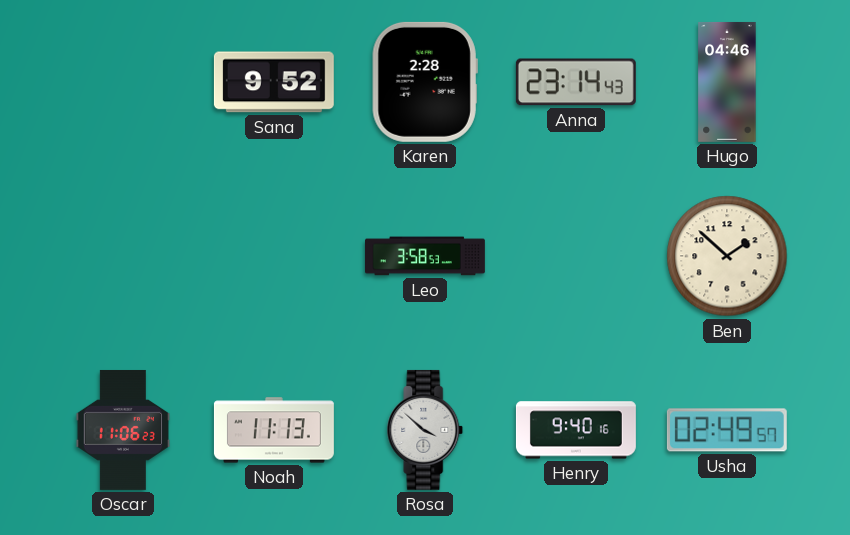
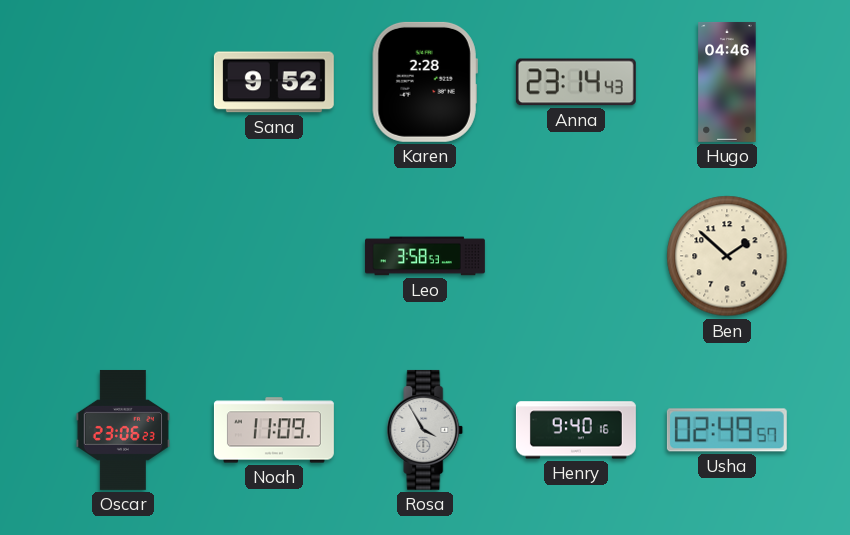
Oscar: 11:06 -> 23:06 (122, 430)
Noah: 11:13 -> 11:09 (274, 430)
Rosa: 3:52 -> 3:55 (425, 430)
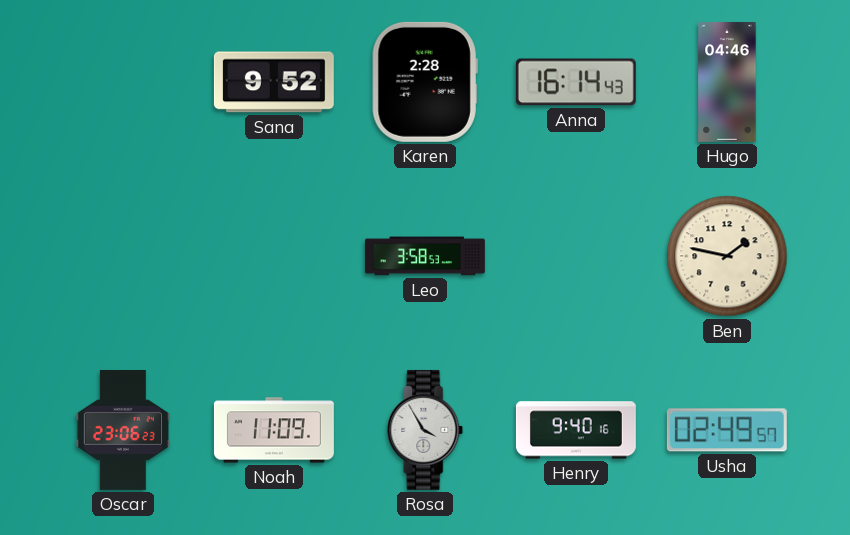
Anna: 23:14 -> 16:14 (576, 82)
Ben: 1:52 -> 1:47 (727, 256)
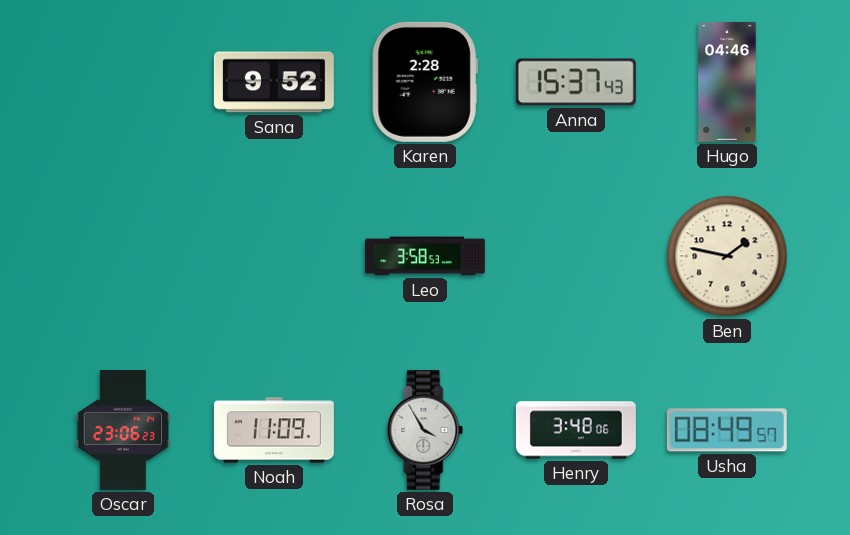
Anna: 16:14 -> 15:37 (576, 82)
Henry: 9:40 -> 3:48 (576, 430)
Usha: 02:49 -> 08:49 (727, 430)
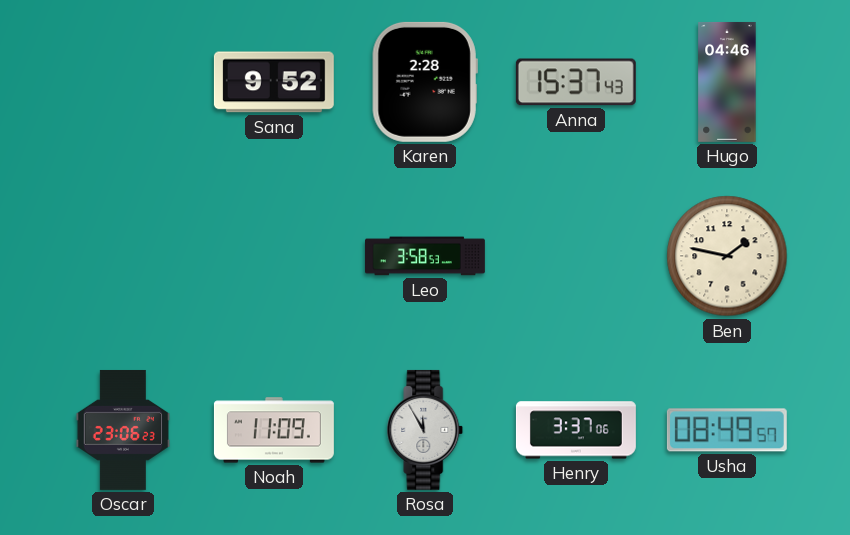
Rosa: 3:55 -> 11:55 (425, 430)
Henry: 3:48 -> 3:37 (576, 430)
